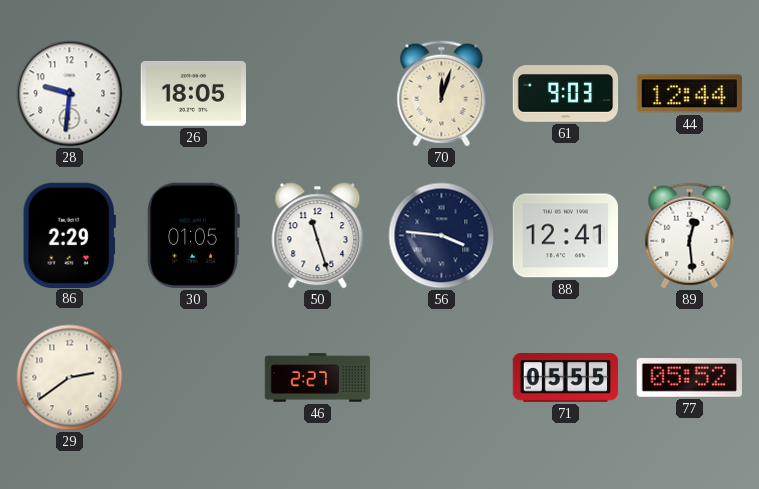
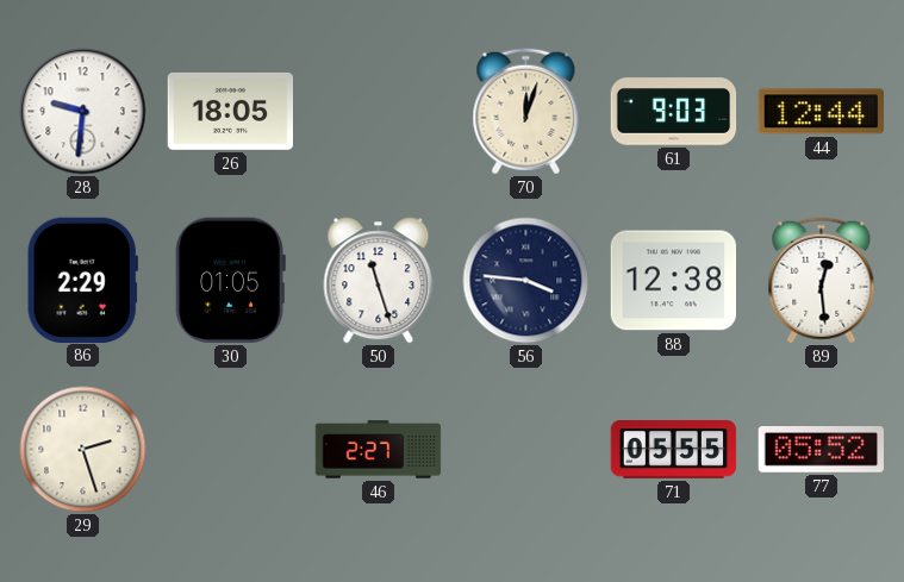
88: 12:41 -> 12:38 (674, 281)
29: 2:39 -> 2:27 (83, 450)
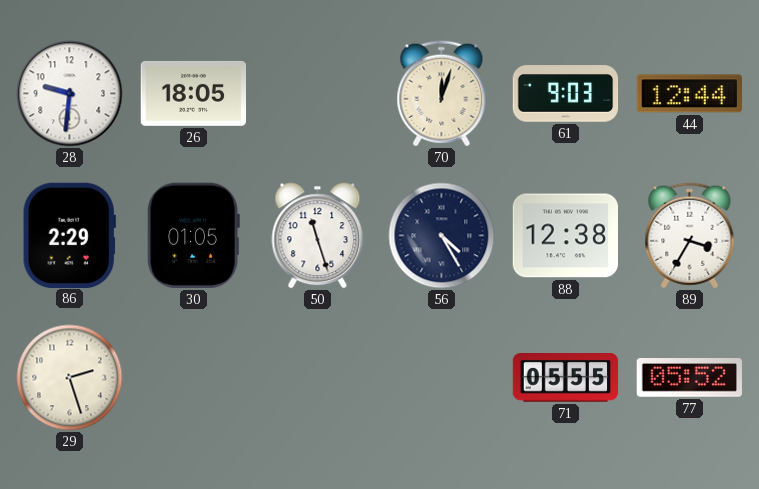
56: 3:46 -> 4:25 (442, 236)
89: 12:29 -> 3:35 (690, 236)
46: 2:27 -> none (379, 450)
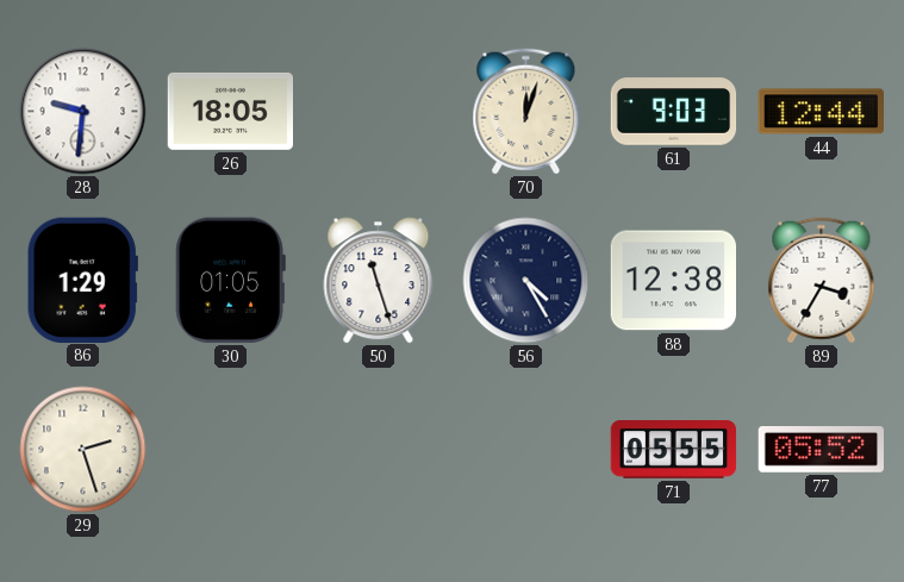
86: 2:29 -> 1:29 (82, 280)
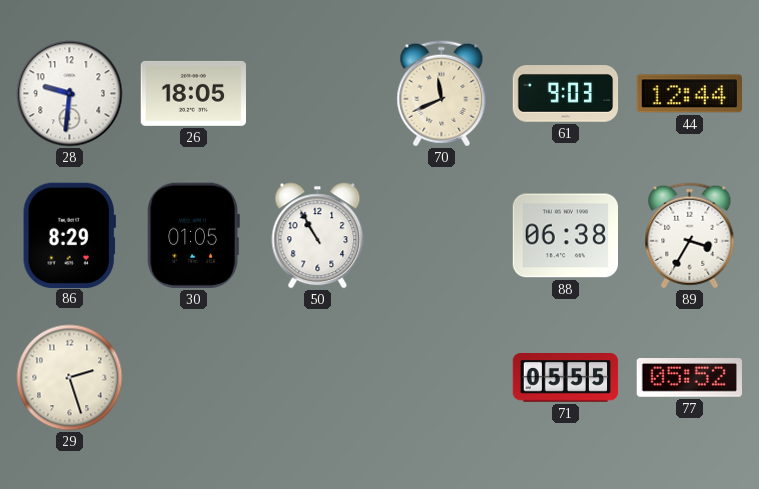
70: 12:03 -> 11:41 (442, 94)
86: 1:29 -> 8:29 (69, 235)
50: 11:27 -> 10:55 (318, 236)
56: 4:25 -> none (526, 281)
88: 12:38 -> 06:38 (566, 236)
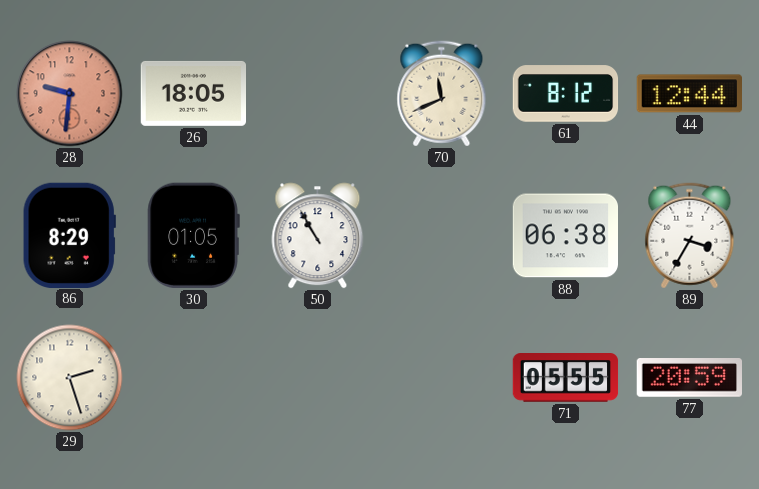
28 dial: white -> salmon (70, 94)
61: 9:03 -> 8:12 (566, 94)
77: 05:52 -> 20:59 (689, 378)
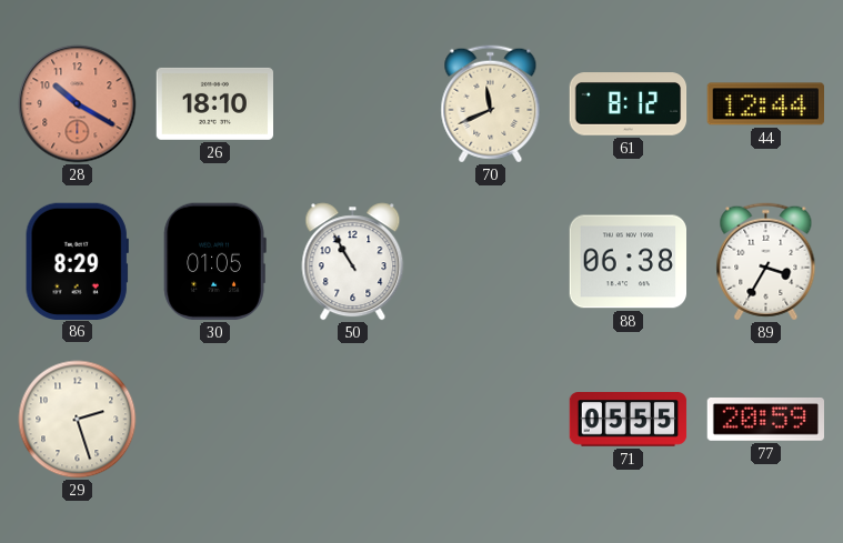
28: 9:31 -> 10:20 (78, 104)
26: 18:05 -> 18:10 (215, 103)
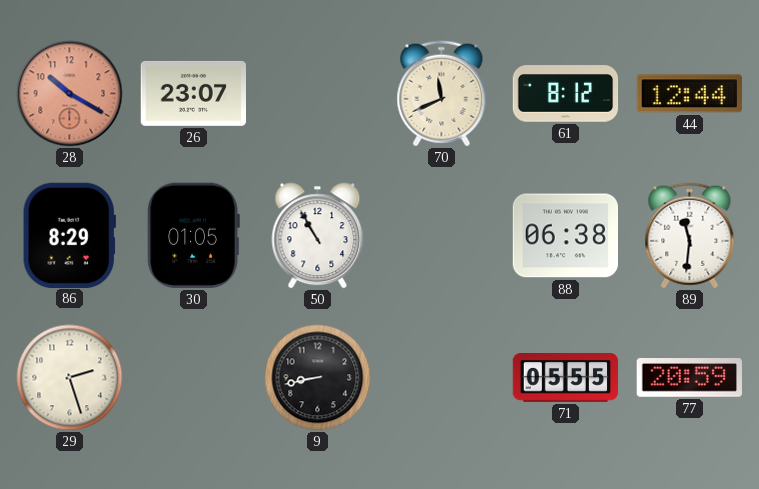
26: 18:10 -> 23:07 (194, 93)
89: 3:35 -> 11:31 (690, 236)
9: none -> 8:43 (318, 378)
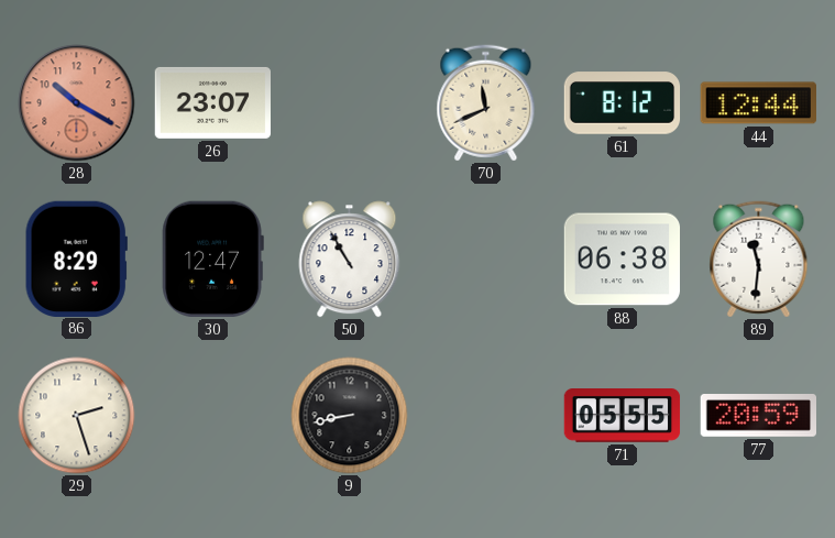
30: 01:05 -> 12:47 (212, 259)
